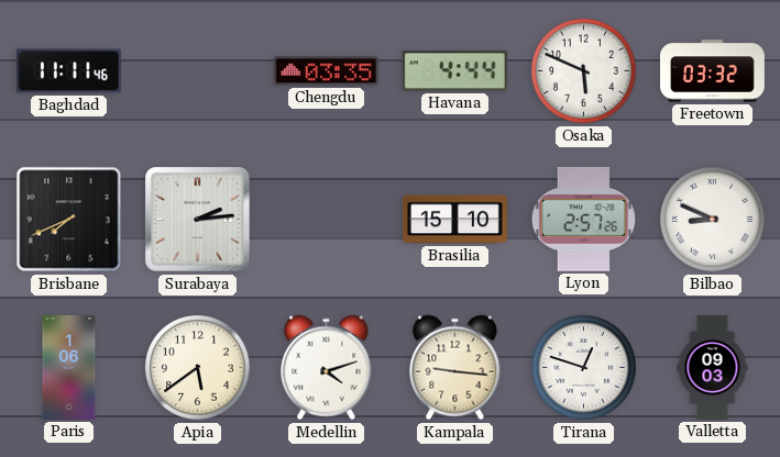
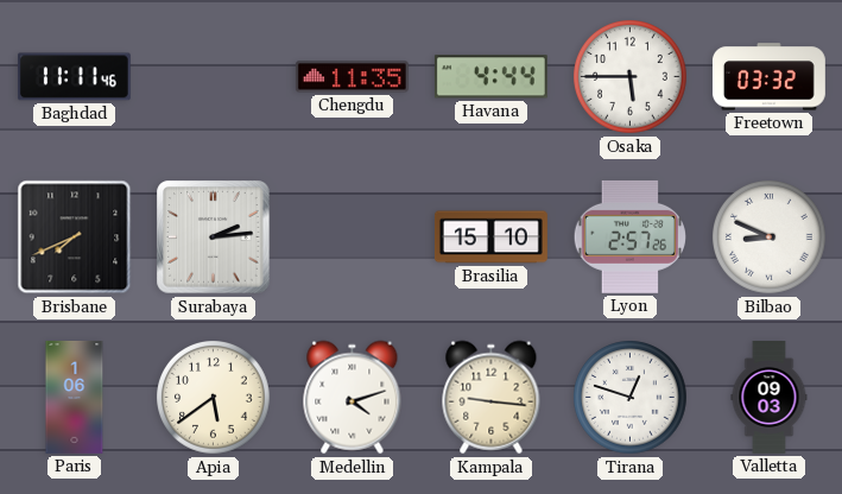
Chengdu: 03:35 -> 11:35 (352, 77)
Osaka: 5:49 -> 5:45 (631, 77)
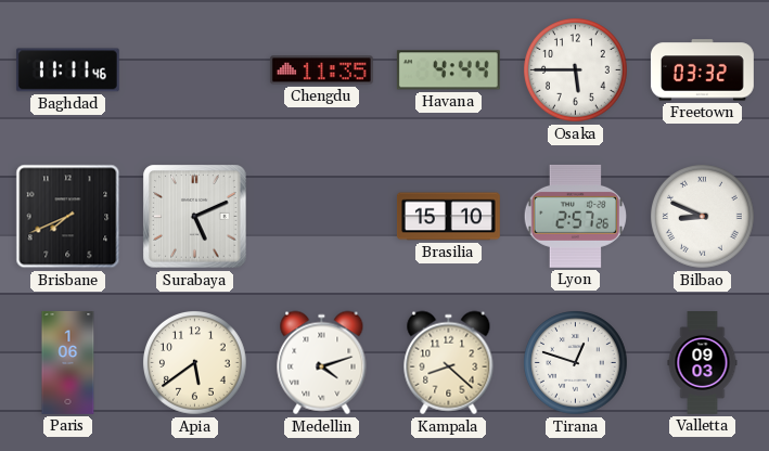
Surabaya: 2:14 -> 5:11 (195, 217)
Kampala: 9:16 -> 8:22 (449, 363)
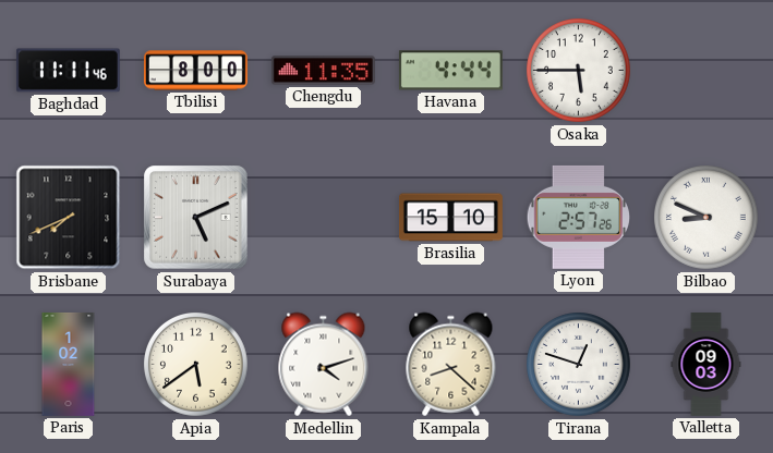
Tbilisi: none -> 8:00 (195, 71)
Freetown: 03:32 -> none (702, 70)
Paris: 1:06 -> 1:02 (69, 364)
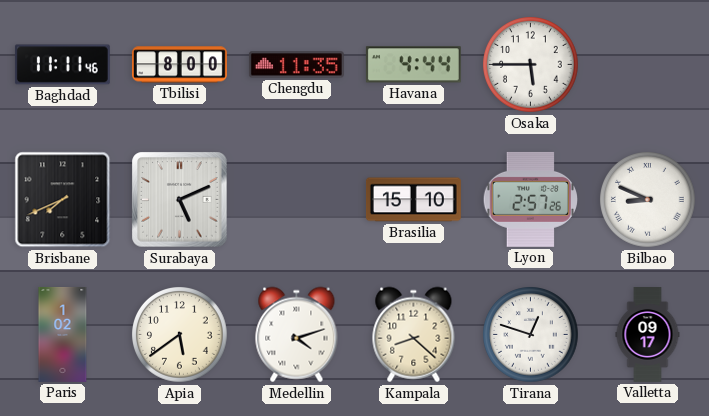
Valletta: 09:03 -> 09:17 (648, 335)
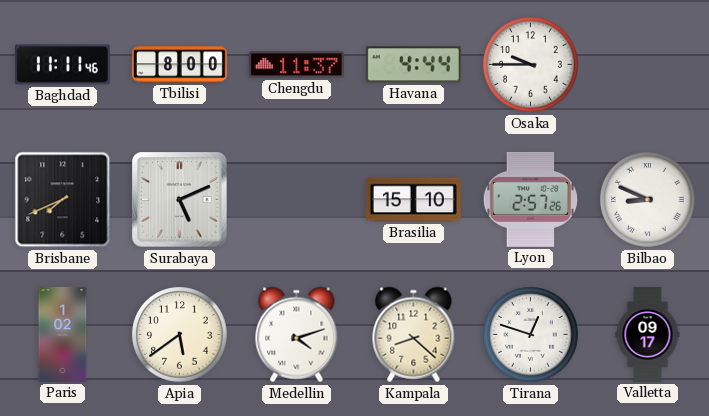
Chengdu: 11:35 -> 11:37 (296, 65)
Osaka: 5:45 -> 9:45 (531, 65)
